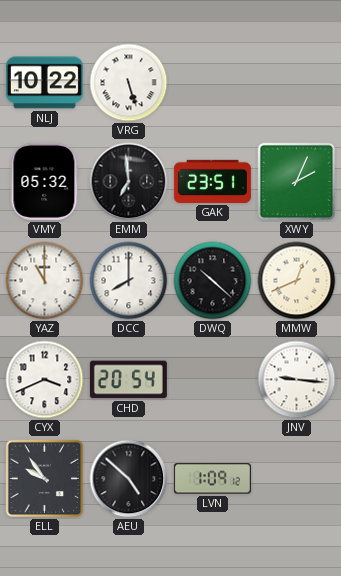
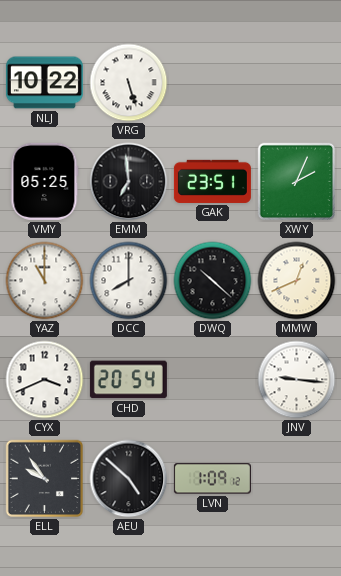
VMY: 05:32 -> 05:25 (45, 181)
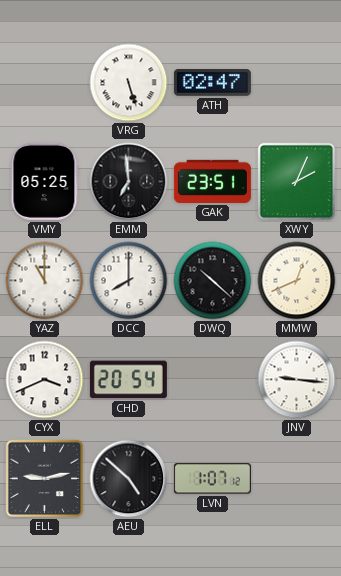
NLJ: 10:22 -> none (44, 83)
ATH: none -> 02:47 (212, 83)
ELL: 9:54 -> 9:13 (45, 479)
LVN: 1:09 -> 1:07 (212, 479)
